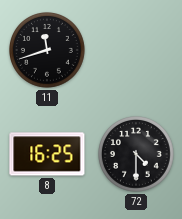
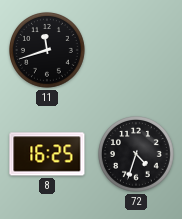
72: 4:30 -> 4:33 (137, 155)
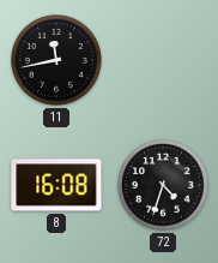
11: 11:42 -> 11:43 (57, 61)
8: 16:25 -> 16:08 (56, 185)
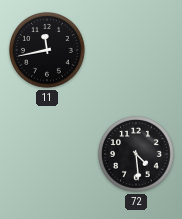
8: 16:08 -> none (56, 185)
72: 4:33 -> 4:29 (137, 155)
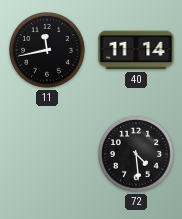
40: none -> 11:14 (136, 50)
